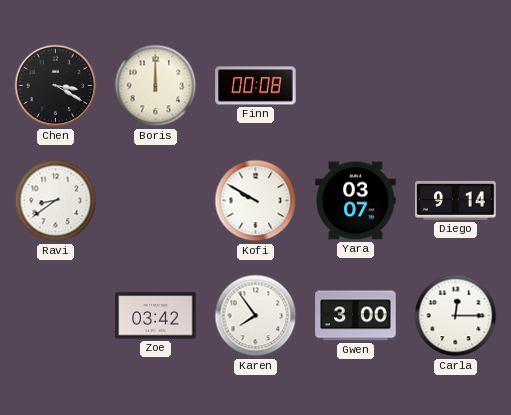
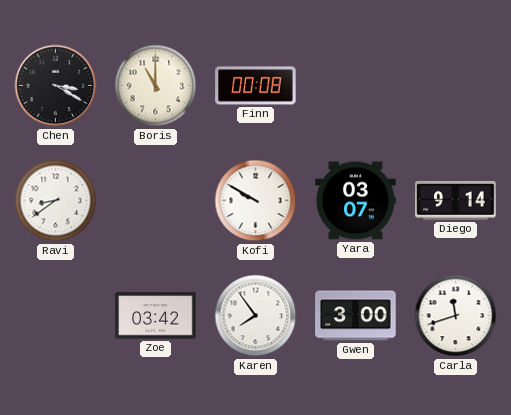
Boris: 12:00 -> 11:00 (156, 86)
Carla: 12:15 -> 11:42 (456, 316)
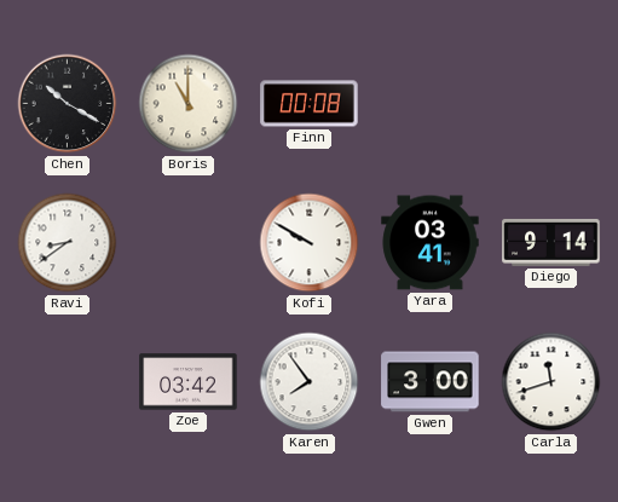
Chen: 3:20 -> 10:20 (68, 104)
Yara: 03:07 -> 03:41 (431, 243)
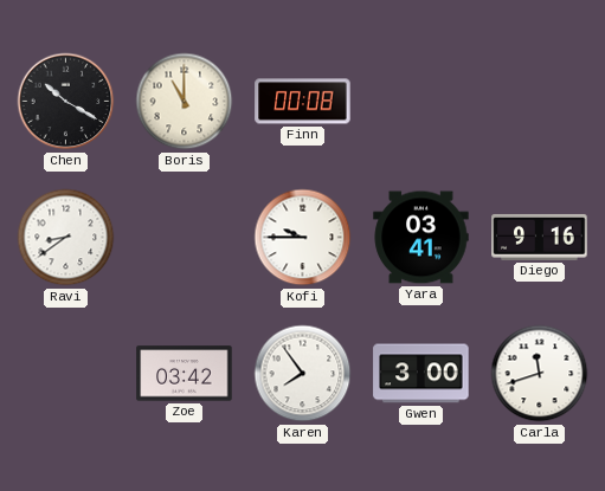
Kofi: 9:50 -> 9:45 (303, 238)
Diego: 9:14 -> 9:16 (540, 237)
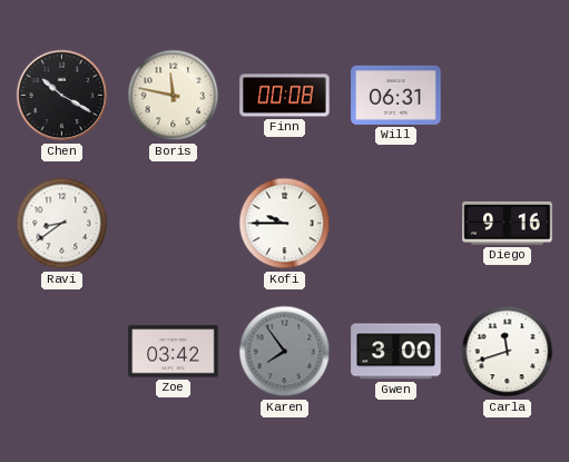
Boris: 11:00 -> 11:47 (174, 96)
Will: none -> 06:31 (396, 95)
Yara: 03:41 -> none (421, 238)
Karen dial: white -> grey (285, 352)
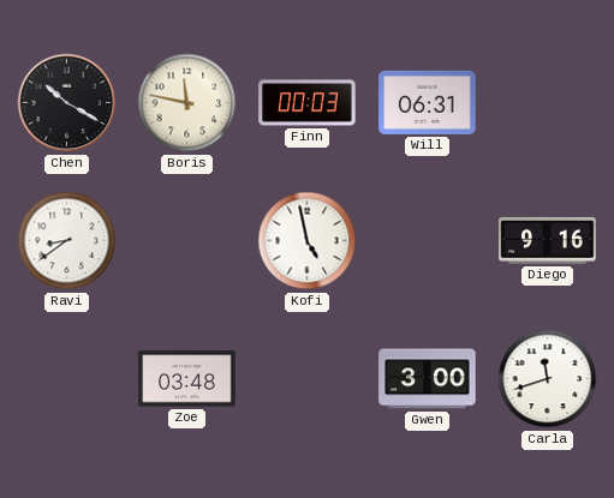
Finn: 00:08 -> 00:03 (308, 103)
Kofi: 9:45 -> 4:58 (308, 241)
Zoe: 03:42 -> 03:48 (187, 379)
Karen: 7:54 -> none (285, 352)
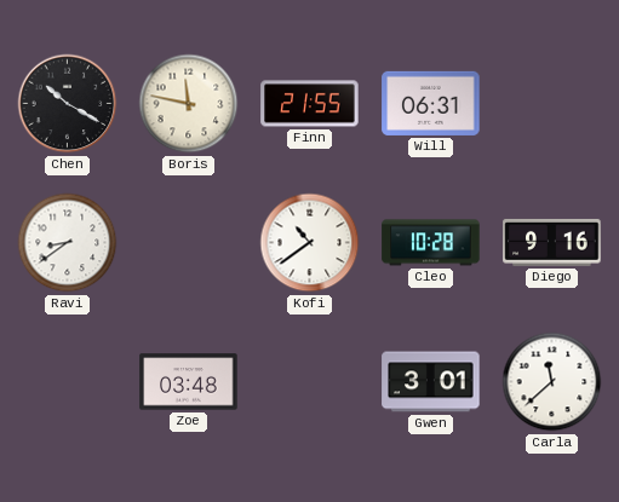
Finn: 00:03 -> 21:55 (310, 104)
Kofi: 4:58 -> 10:39 (310, 243)
Cleo: none -> 10:28 (431, 243)
Gwen: 3:00 -> 3:01 (431, 382)
Carla: 11:42 -> 11:38 (552, 382)
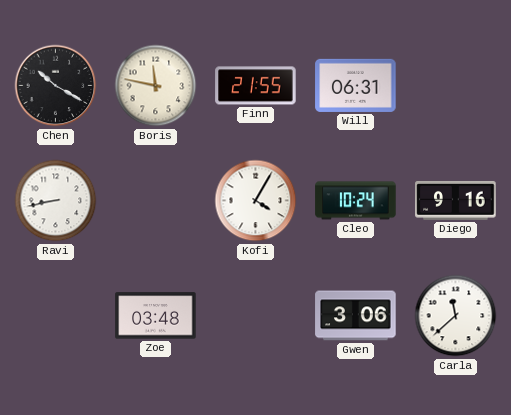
Ravi: 8:39 -> 8:43 (56, 201)
Kofi: 10:39 -> 4:05 (256, 201)
Cleo: 10:28 -> 10:24 (356, 201)
Gwen: 3:01 -> 3:06 (356, 316)
